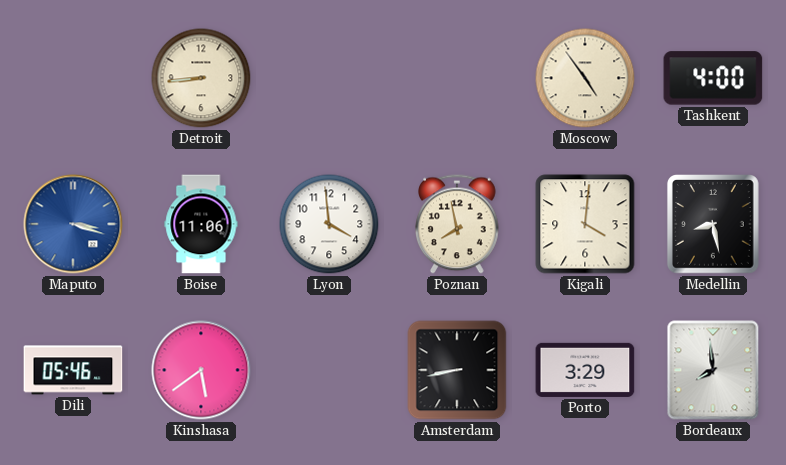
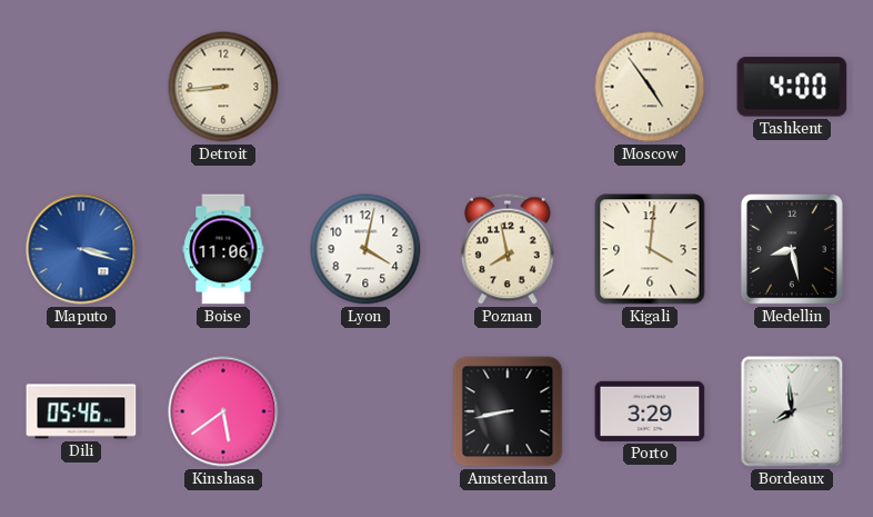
Lyon: 3:59 -> 4:02 (365, 249)
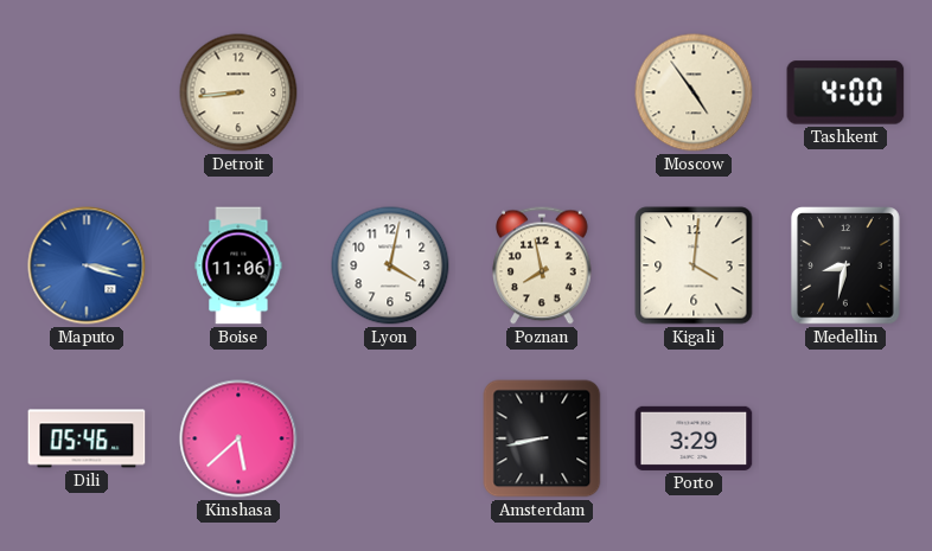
Medellin: 8:28 -> 8:32 (845, 267)
Kinshasa: 5:39 -> 5:38 (238, 438)
Bordeaux: 7:59 -> none (792, 411)
